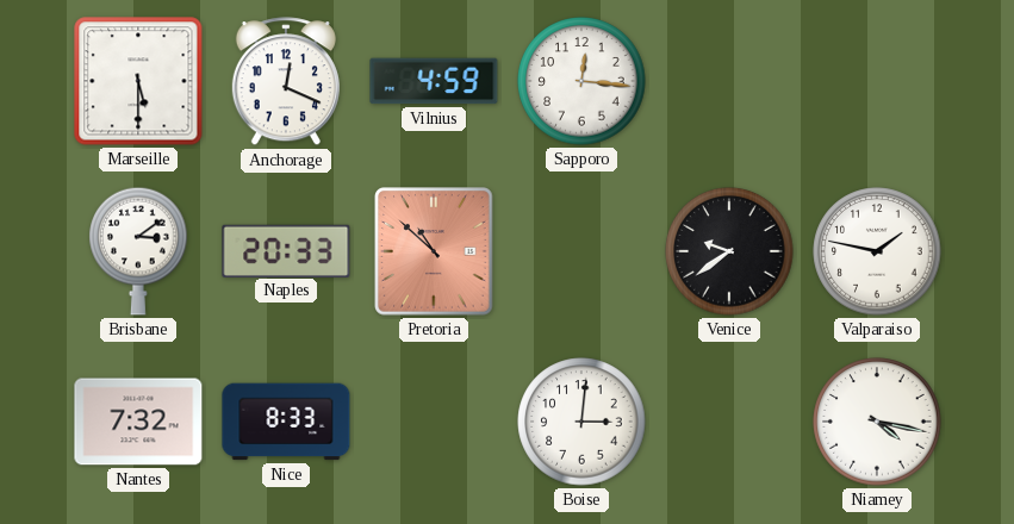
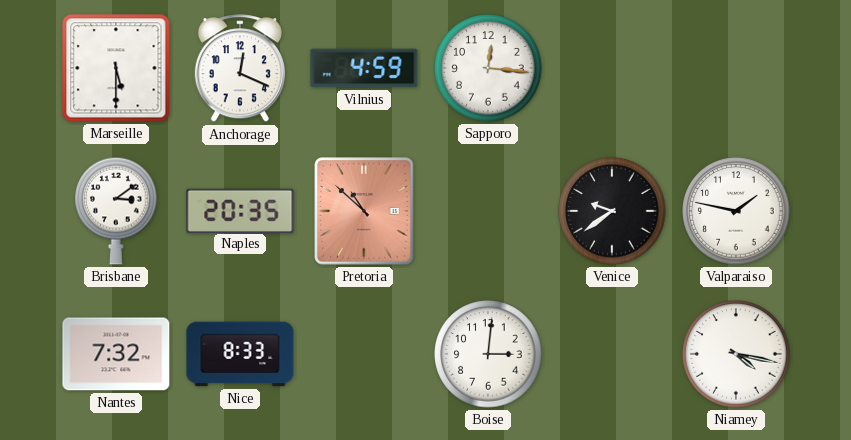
Naples: 20:33 -> 20:35 (240, 210)
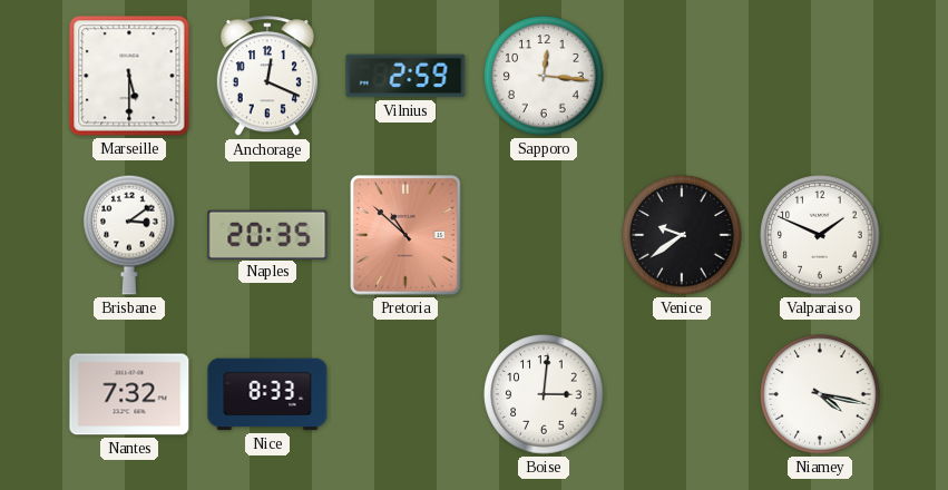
Vilnius: 4:59 -> 2:59 (405, 76)
Valparaiso: 1:47 -> 1:49 (820, 235)
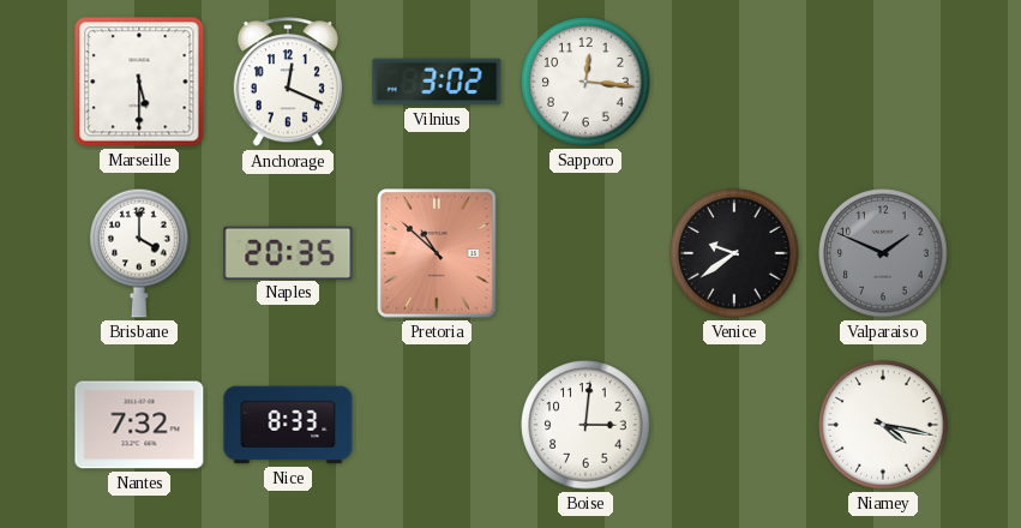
Vilnius: 2:59 -> 3:02 (437, 82)
Brisbane: 3:09 -> 4:00 (139, 253)
Valparaiso dial: white -> grey (883, 253)
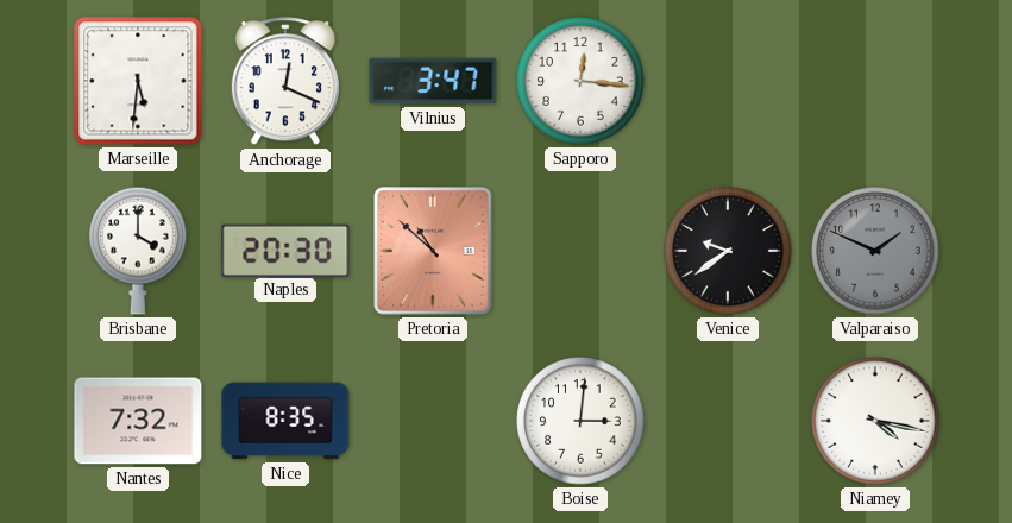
Marseille: 5:30 -> 5:31 (138, 81)
Vilnius: 3:02 -> 3:47 (433, 81)
Naples: 20:35 -> 20:30 (285, 250)
Nice: 8:33 -> 8:35 (285, 421)
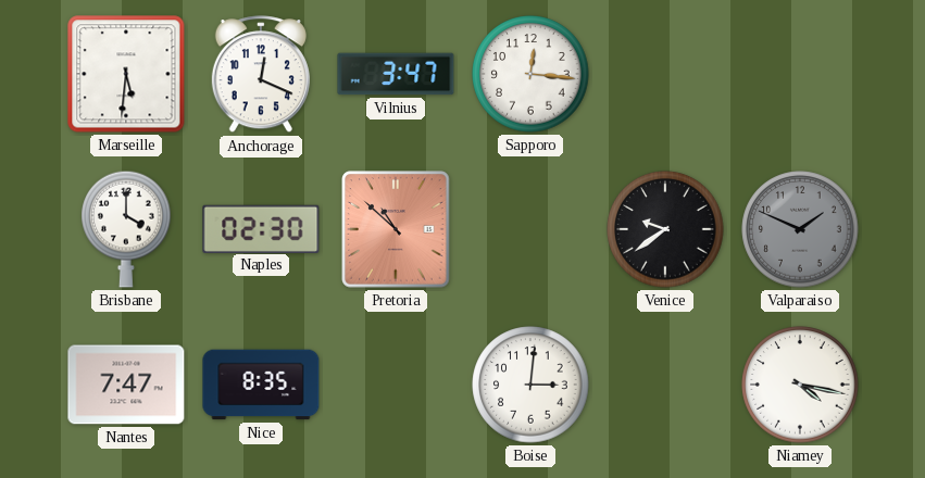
Naples: 20:30 -> 02:30 (261, 228)
Nantes: 7:32 -> 7:47 (126, 385)
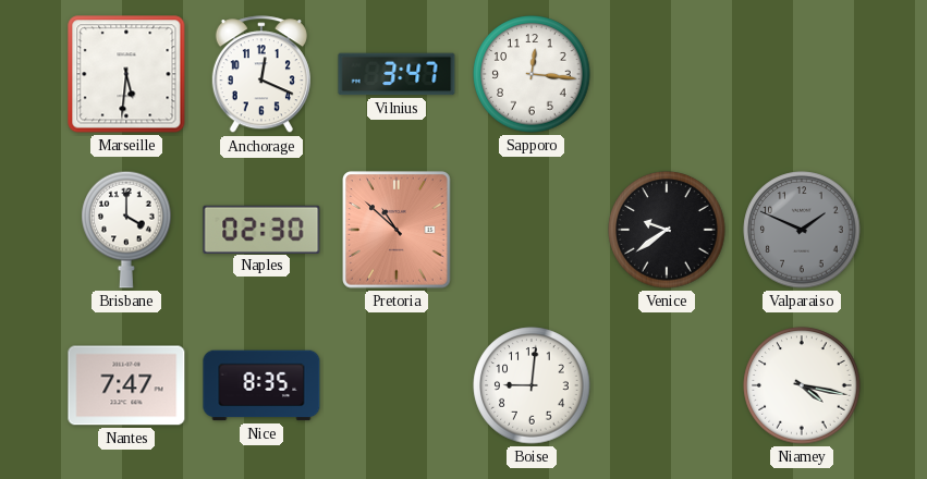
Boise: 3:01 -> 9:01 (532, 385)
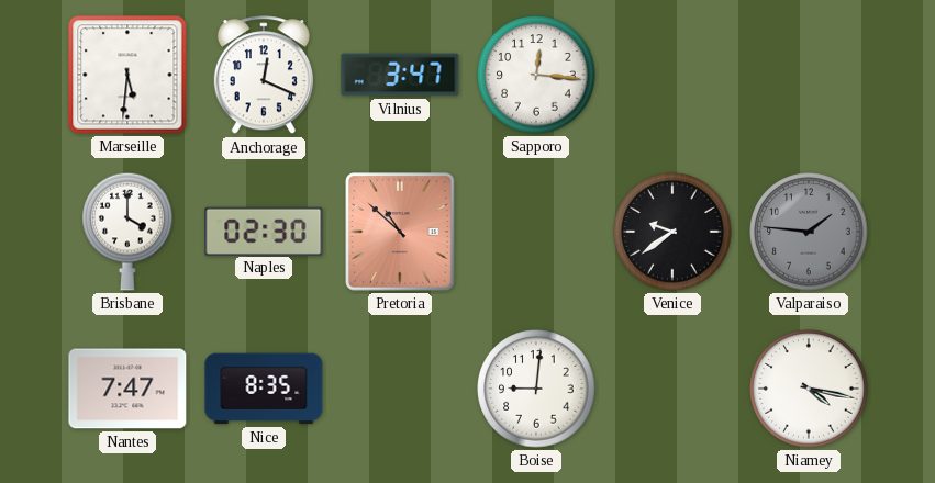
Valparaiso: 1:49 -> 1:46 (809, 232)
